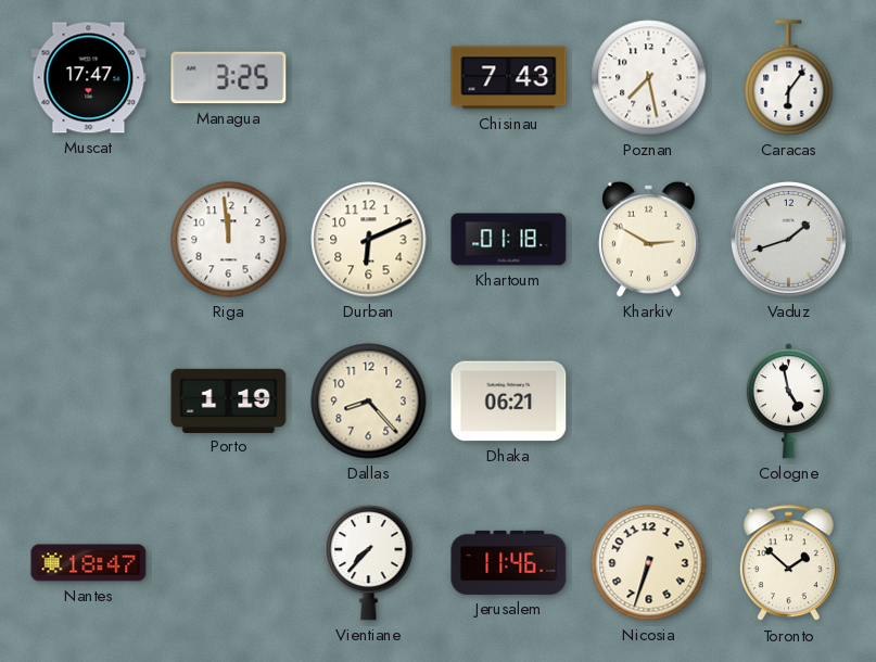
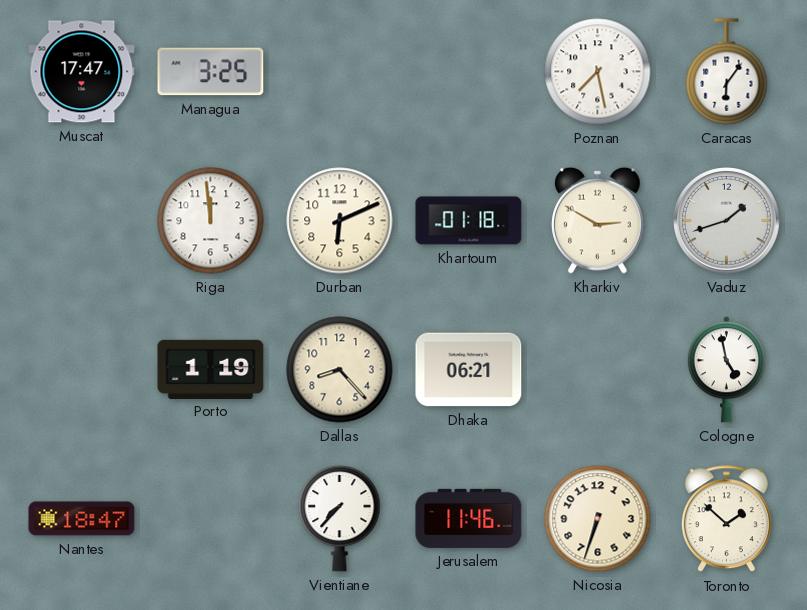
Chisinau: 7:43 -> none (509, 78)
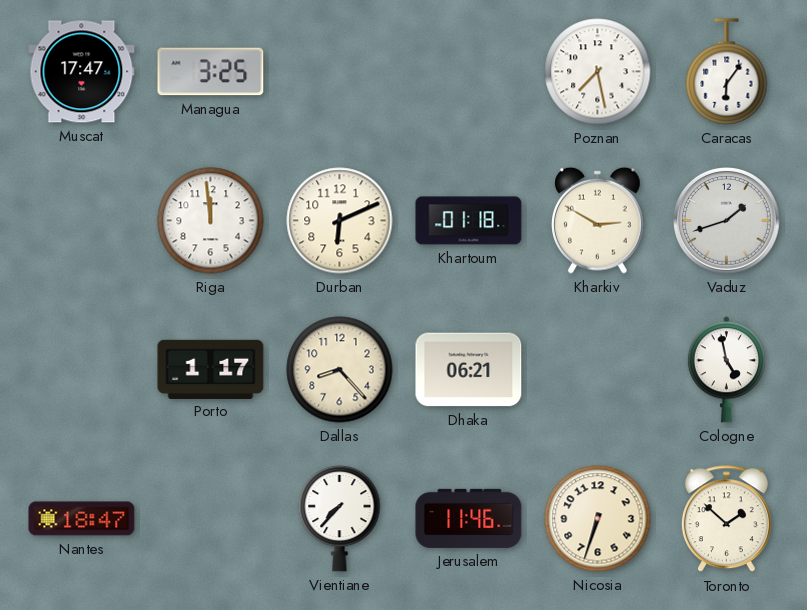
Porto: 1:19 -> 1:17 (211, 369)
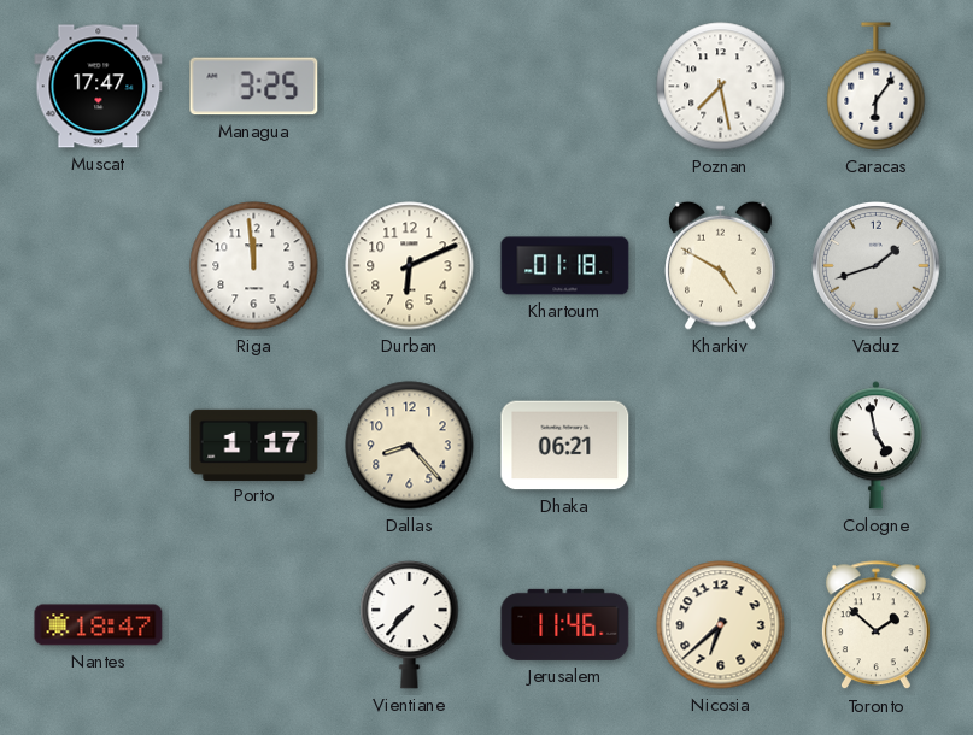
Kharkiv: 2:50 -> 4:50 (721, 265)
Nicosia: 6:33 -> 6:38 (721, 625)
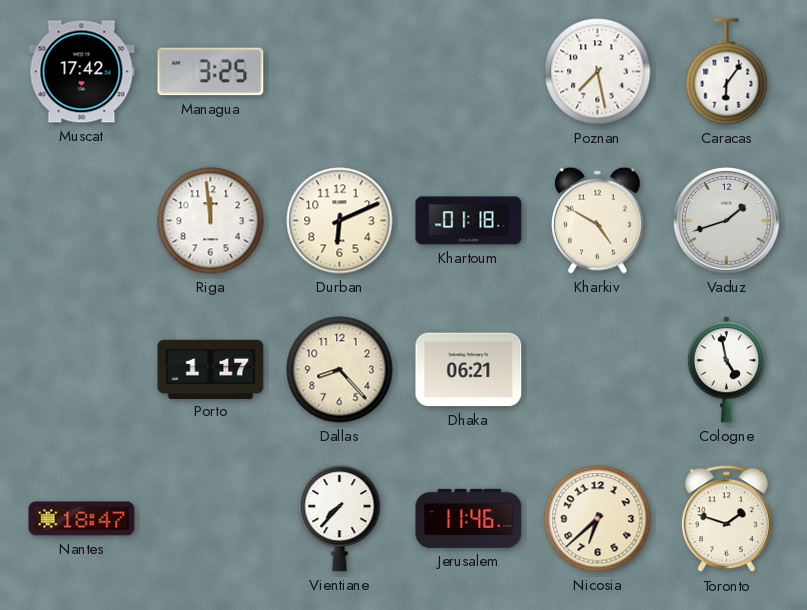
Muscat: 17:47 -> 17:42 (82, 72)
Toronto: 1:52 -> 1:48 (726, 519)
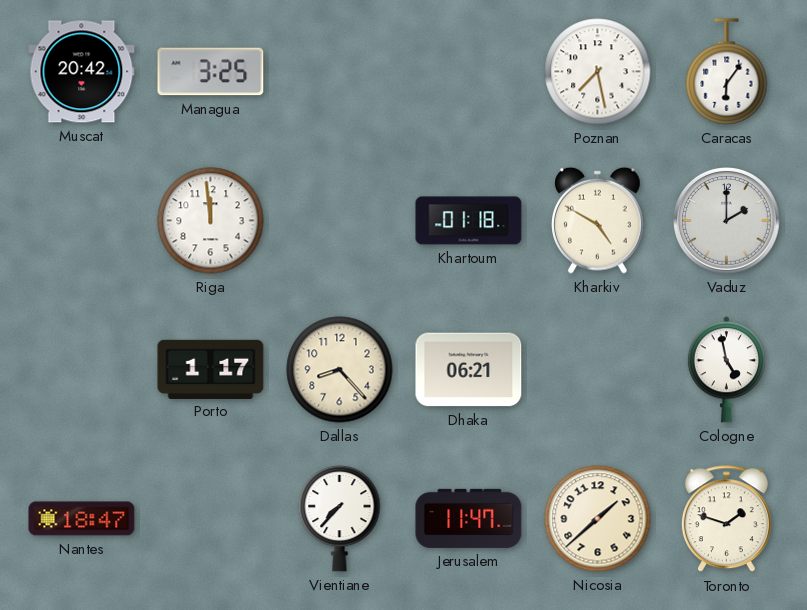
Muscat: 17:42 -> 20:42 (82, 72)
Durban: 6:11 -> none (340, 221)
Vaduz: 1:42 -> 2:00 (727, 221)
Jerusalem: 11:46 -> 11:47 (469, 518)
Nicosia: 6:38 -> 1:38 (598, 519)
